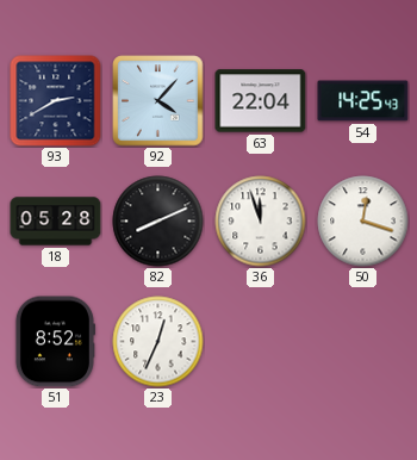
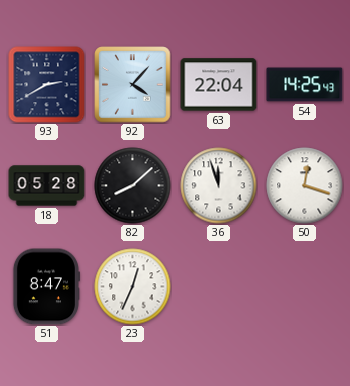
82: 8:11 -> 8:08 (133, 186)
51: 8:52 -> 8:47 (46, 287)
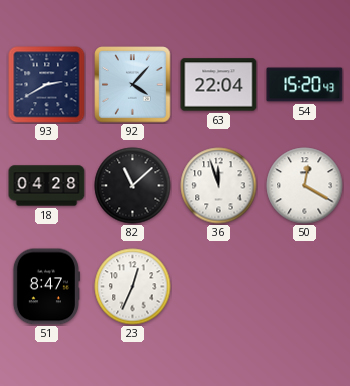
54: 14:25 -> 15:20 (305, 85)
18: 05:28 -> 04:28 (47, 186)
82: 8:08 -> 11:08 (133, 186)
50: 12:18 -> 12:20 (305, 186)
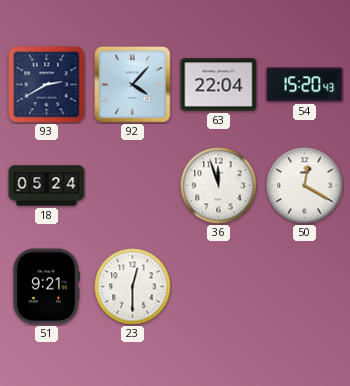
18: 04:28 -> 05:24 (47, 186)
82: 11:08 -> none (133, 186)
51: 8:47 -> 9:21 (46, 287)
23: 12:34 -> 12:30 (133, 287)
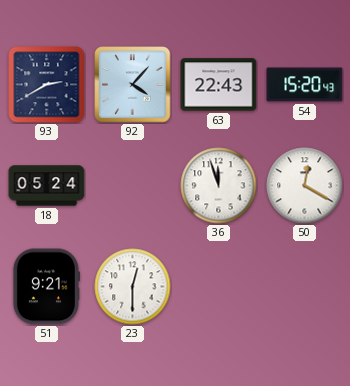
63: 22:04 -> 22:43 (219, 85)
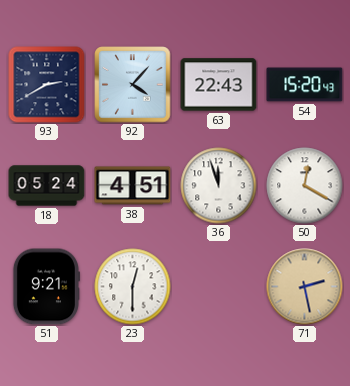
38: none -> 4:51 (133, 186)
71: none -> 2:28 (305, 287)
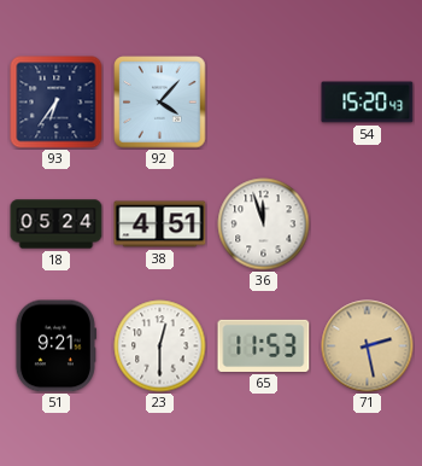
93: 2:40 -> 6:36 (57, 103)
63: 22:43 -> none (219, 85)
50: 12:20 -> none (305, 186)
65: none -> 11:53 (264, 345)
